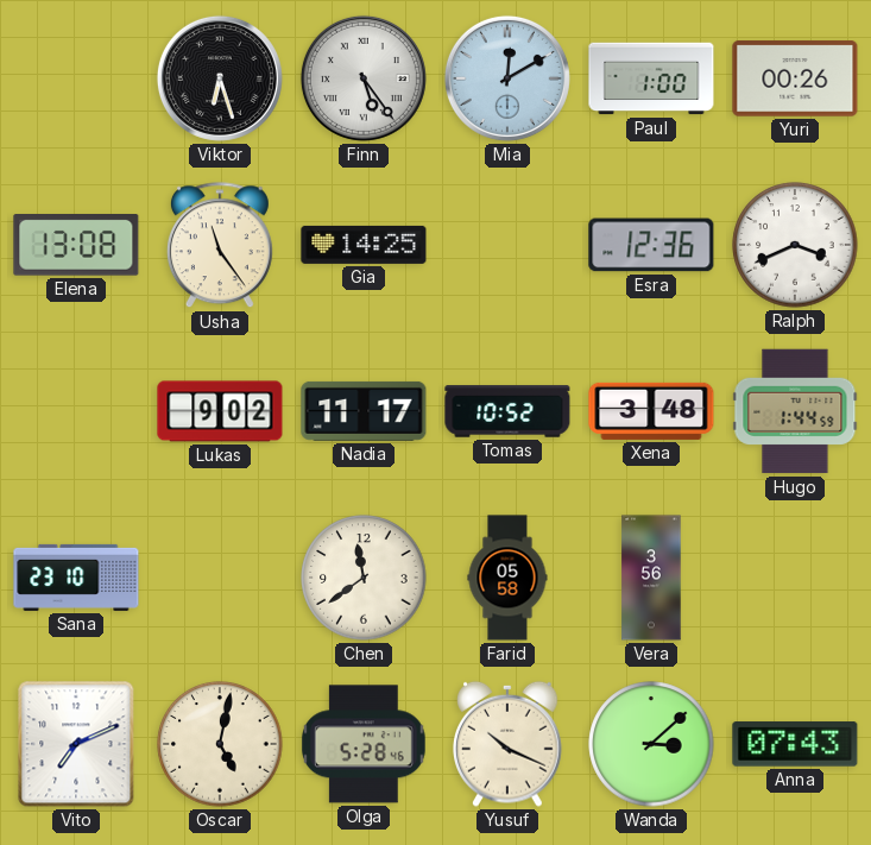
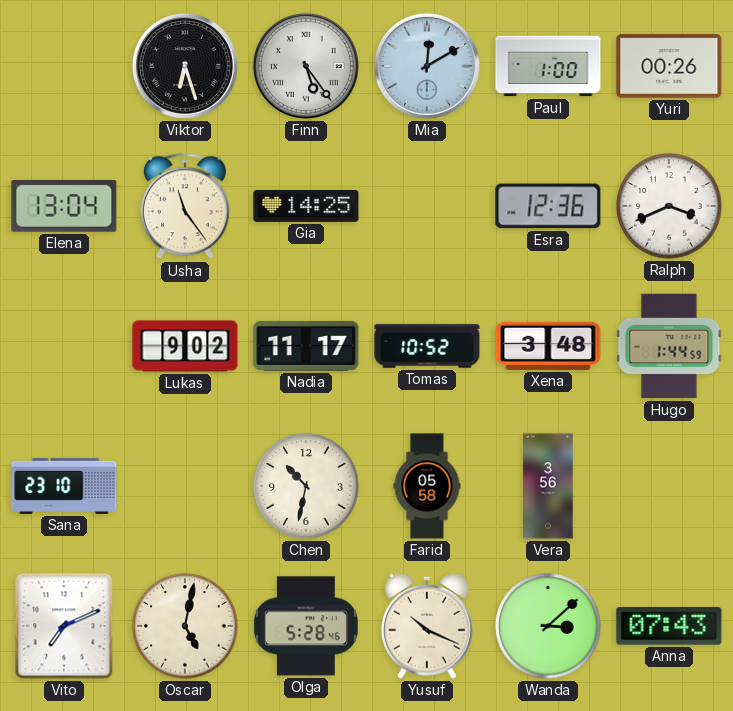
Elena: 13:08 -> 13:04 (64, 207)
Chen: 11:39 -> 10:32 (306, 486)
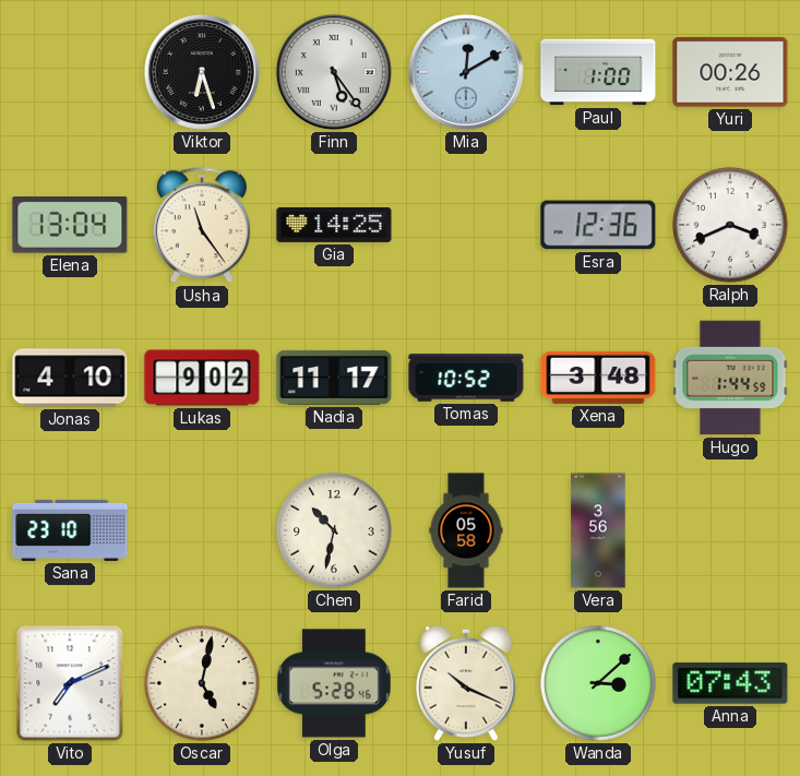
Jonas: none -> 4:10 (70, 378)
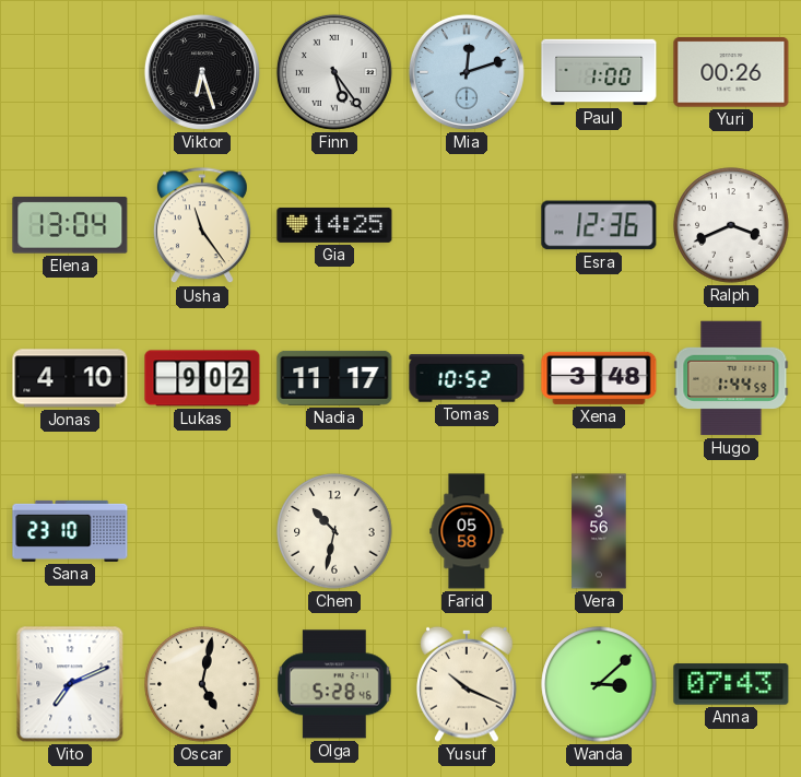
Mia: 12:10 -> 12:12 (467, 72)
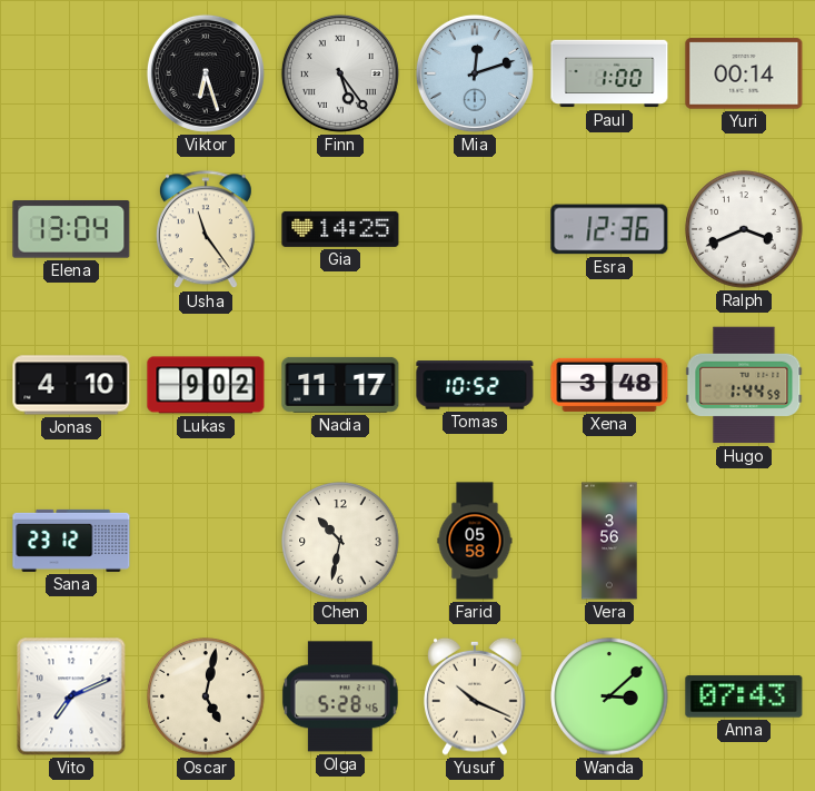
Yuri: 00:26 -> 00:14 (744, 73)
Sana: 23:10 -> 23:12 (71, 541)
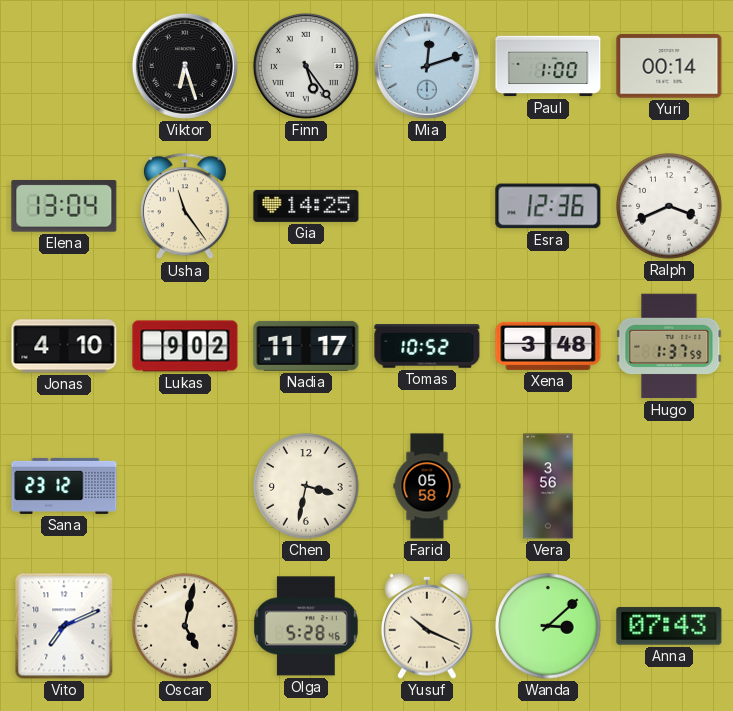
Hugo: 1:44 -> 1:37 (669, 346)
Chen: 10:32 -> 3:32 (306, 486)
